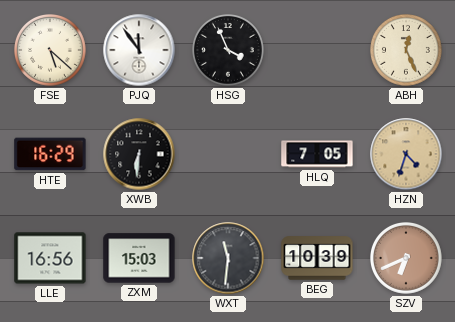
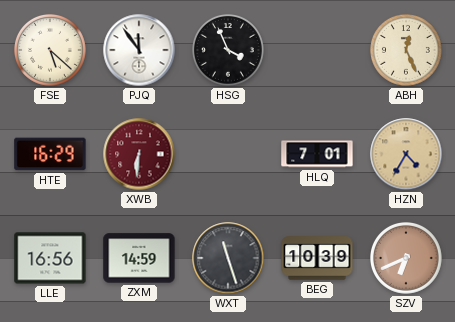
XWB dial: black -> burgundy (139, 154)
HLQ: 7:05 -> 7:01 (317, 154)
HZN: 4:33 -> 4:35 (406, 154)
ZXM: 15:03 -> 14:59 (139, 258)
WXT: 11:31 -> 11:27 (228, 258)
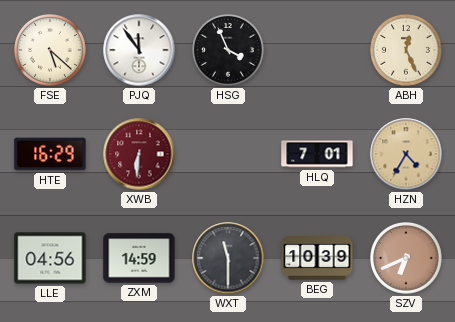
LLE: 16:56 -> 04:56 (50, 258)
WXT: 11:27 -> 11:30 (228, 258)
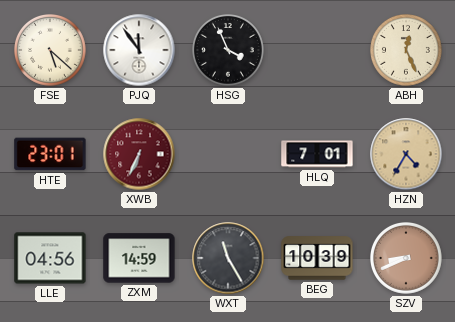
HTE: 16:29 -> 23:01 (50, 154)
XWB: 6:31 -> 6:34 (139, 154)
WXT: 11:30 -> 11:25 (228, 258)
SZV: 6:41 -> 8:41 (407, 259)
